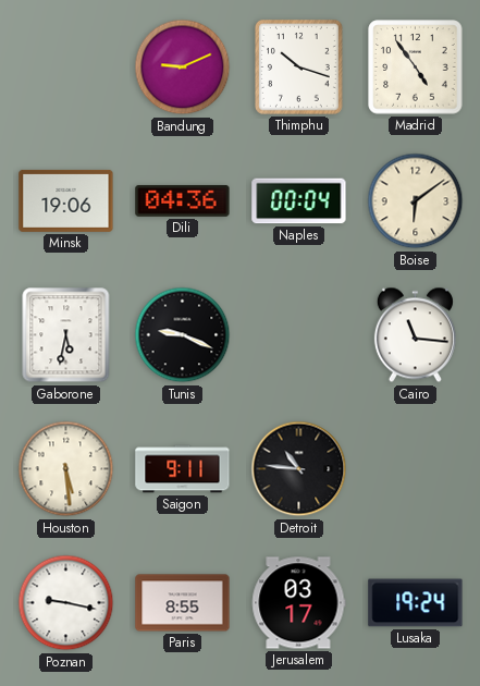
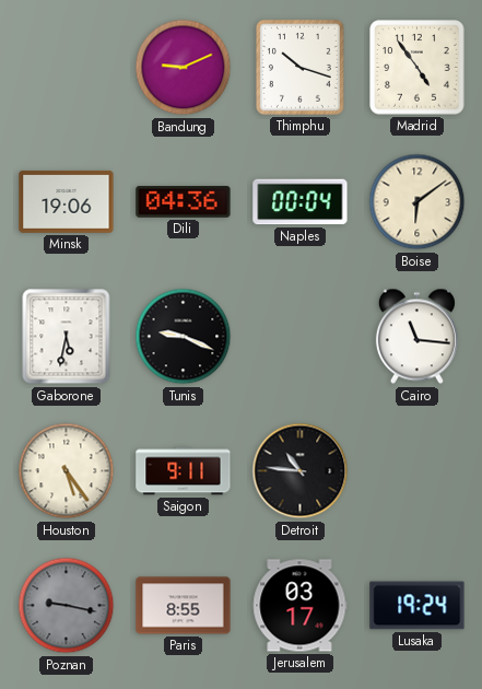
Houston: 5:29 -> 5:24 (67, 471)
Poznan dial: white -> grey (67, 606)
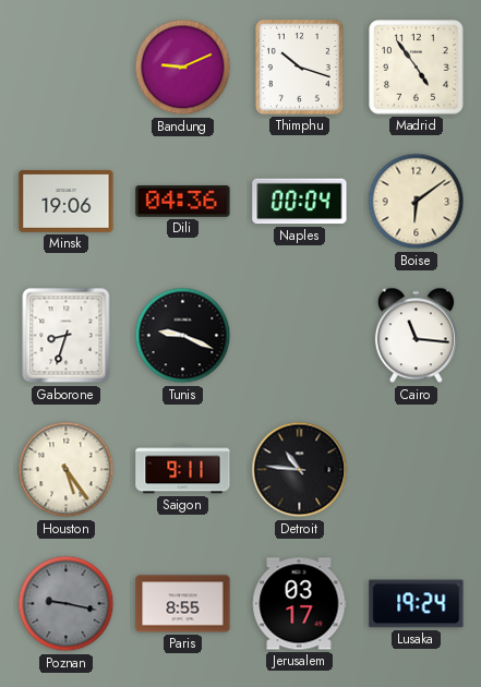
Gaborone: 5:32 -> 8:33 (67, 336)
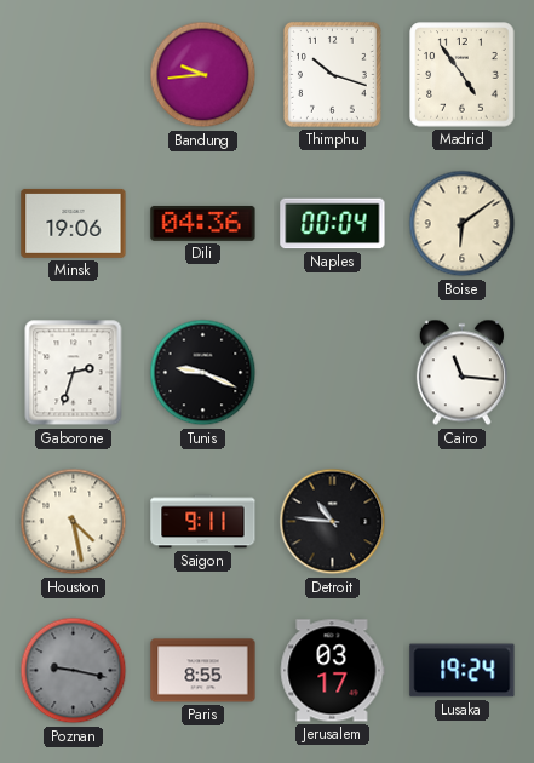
Bandung: 9:11 -> 9:44 (203, 75)
Gaborone: 8:33 -> 2:33 (74, 373)
Houston: 5:24 -> 4:28 (74, 522)
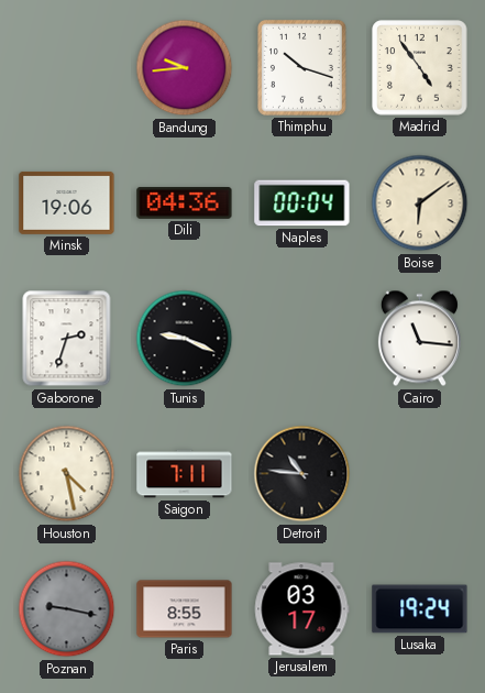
Saigon: 9:11 -> 7:11 (185, 474)
